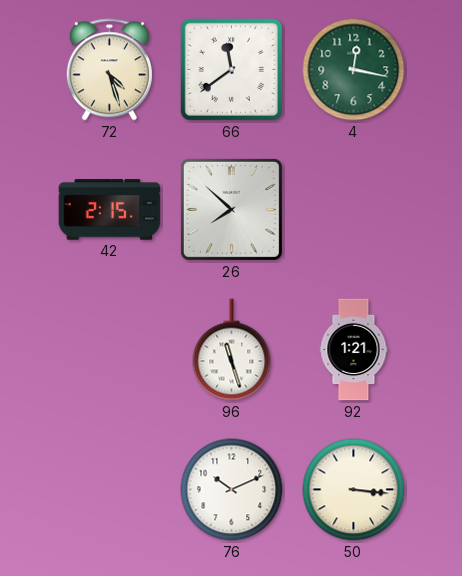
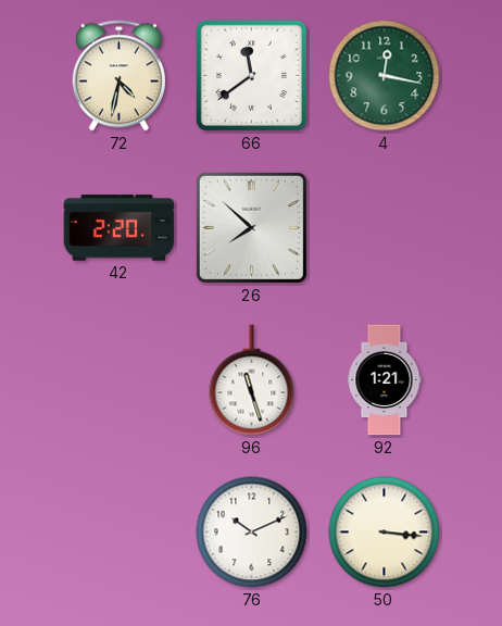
72: 4:27 -> 4:32 (118, 76)
42: 2:15 -> 2:20 (120, 228)
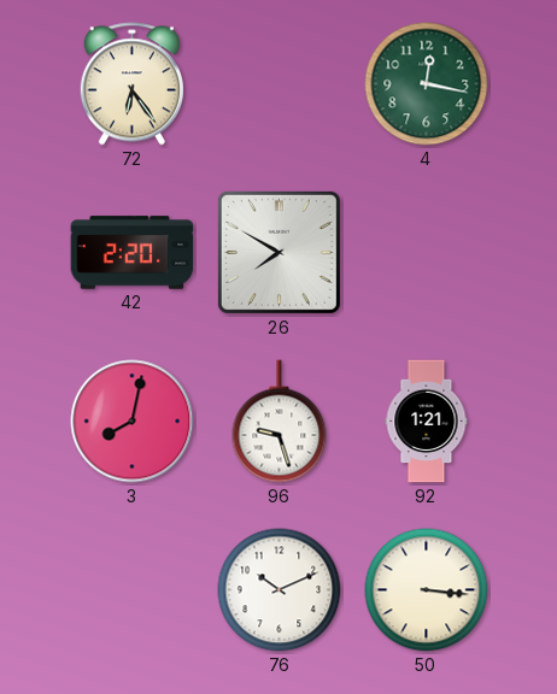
72: 4:32 -> 6:24 (131, 84)
66: 11:39 -> none (251, 75)
26: 7:52 -> 7:50 (278, 252)
3: none -> 8:02 (133, 422)
96: 11:27 -> 9:27 (280, 422)
